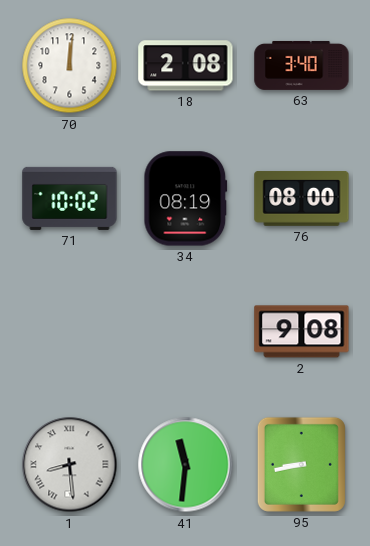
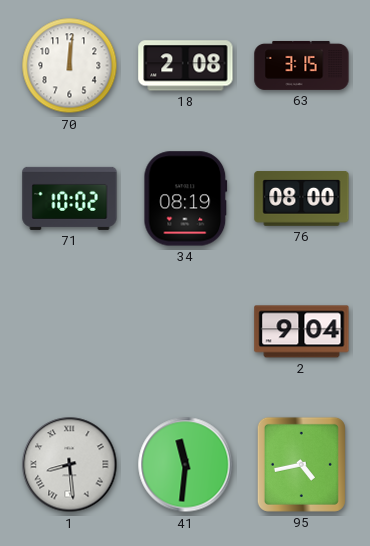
63: 3:40 -> 3:15 (302, 65)
2: 9:08 -> 9:04 (302, 332)
95: 8:43 -> 4:43 (301, 464)
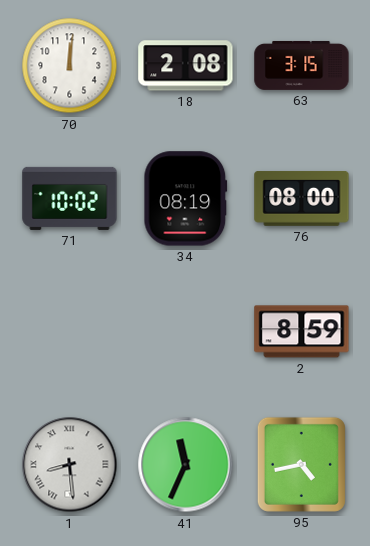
2: 9:04 -> 8:59 (302, 332)
41: 11:31 -> 11:34 (186, 465)
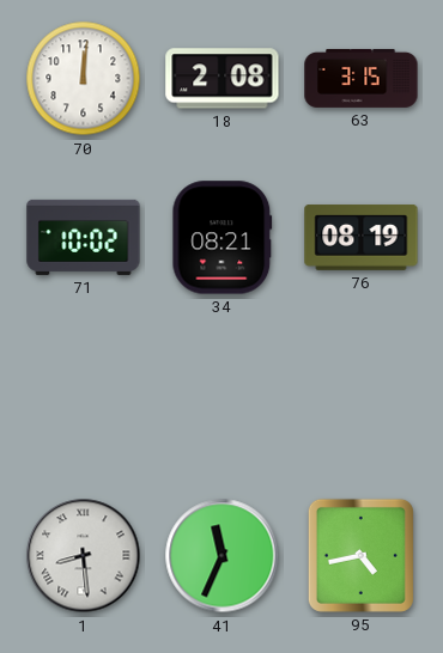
34: 08:19 -> 08:21 (223, 238)
76: 08:00 -> 08:19 (362, 238)
2: 8:59 -> none (302, 332)
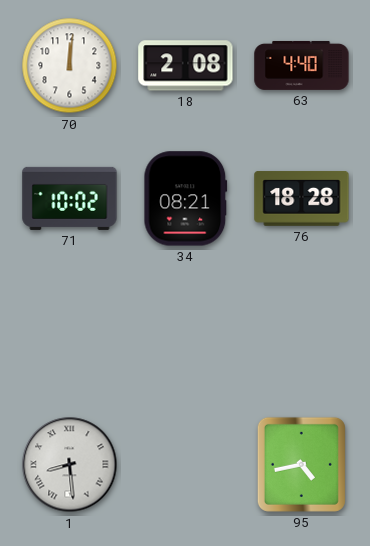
63: 3:15 -> 4:40 (302, 65)
76: 08:19 -> 18:28 (302, 199)
41: 11:34 -> none (223, 556)
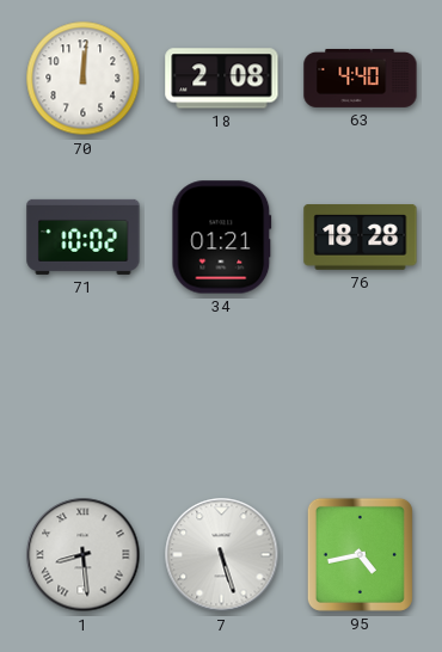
34: 08:21 -> 01:21 (222, 238)
7: none -> 5:27 (222, 555)
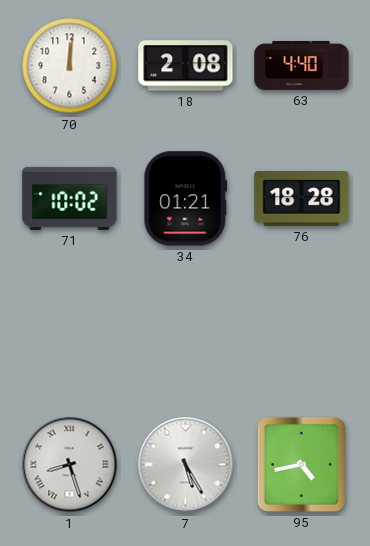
1: 8:29 -> 8:27 (70, 465)
7: 5:27 -> 5:25 (186, 465)
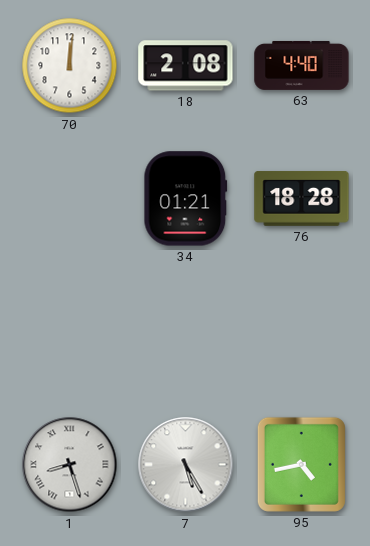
71: 10:02 -> none (70, 198)
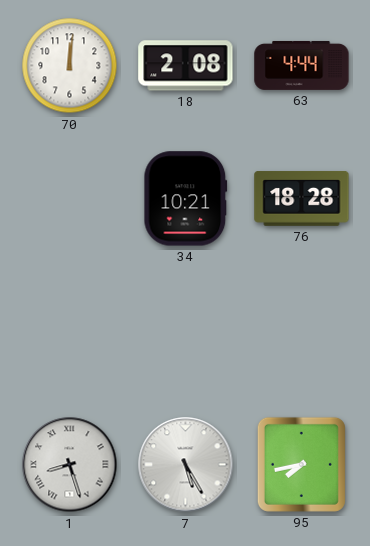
63: 4:40 -> 4:44 (302, 65)
34: 01:21 -> 10:21 (186, 199)
95: 4:43 -> 7:43 (301, 464)
